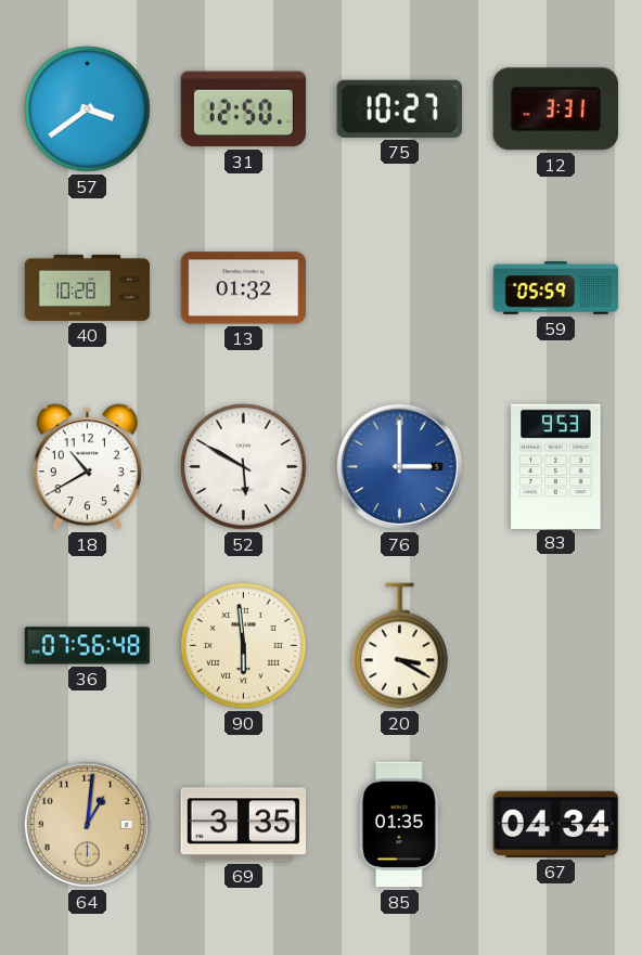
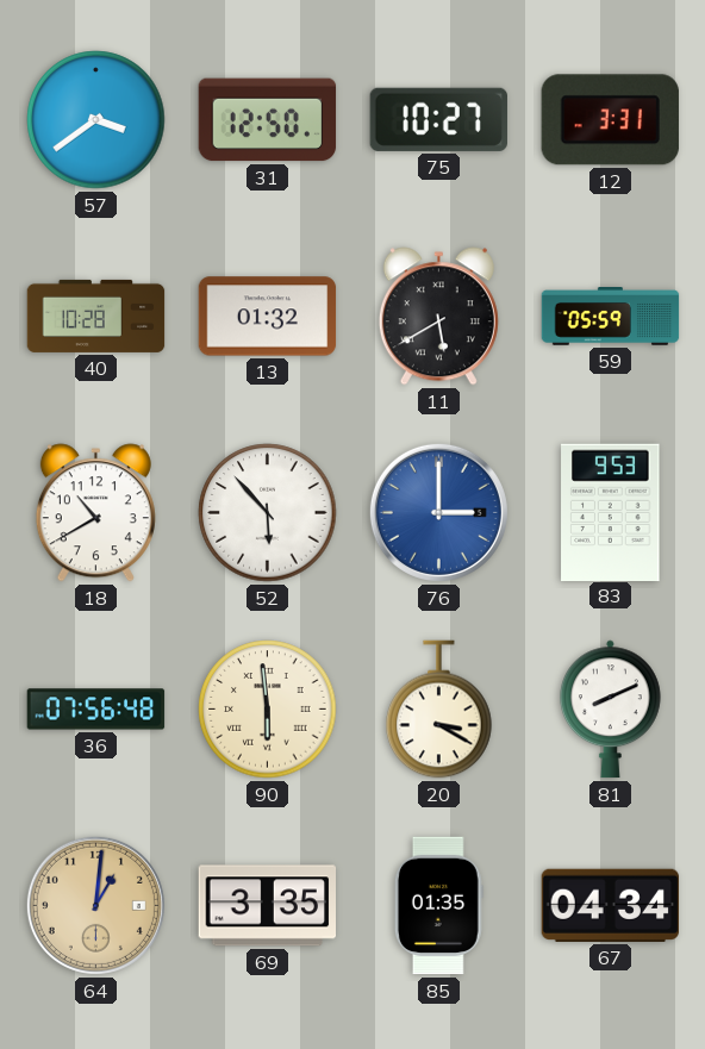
11: none -> 5:40 (438, 317)
52: 5:50 -> 5:53 (268, 513)
81: none -> 8:11 (611, 710)
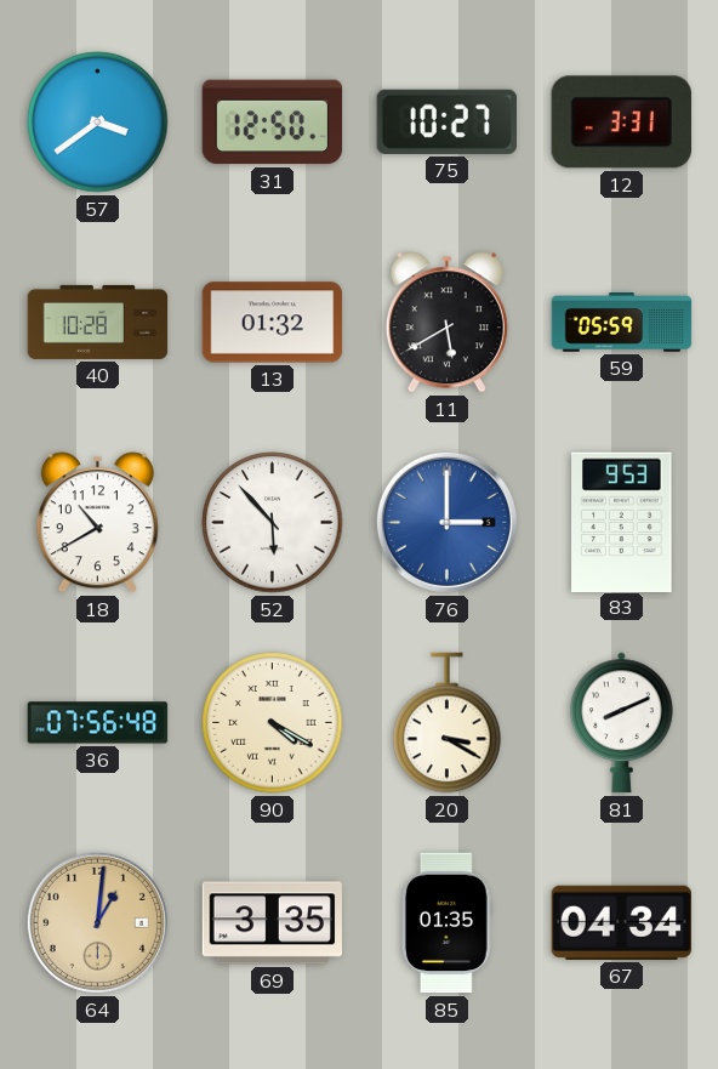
90: 5:59 -> 4:20 (273, 723)
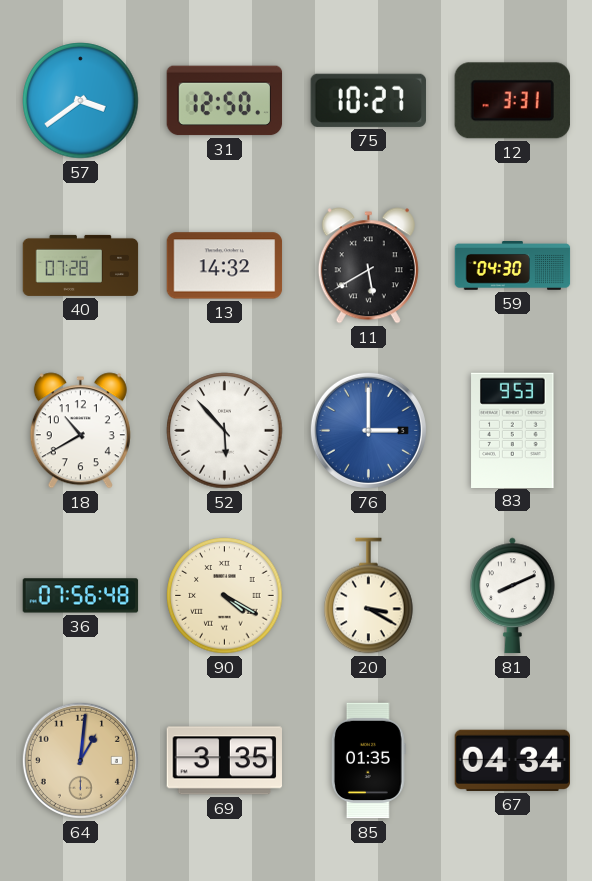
40: 10:28 -> 07:28 (81, 265)
13: 01:32 -> 14:32 (225, 266)
59: 05:59 -> 04:30 (513, 266)
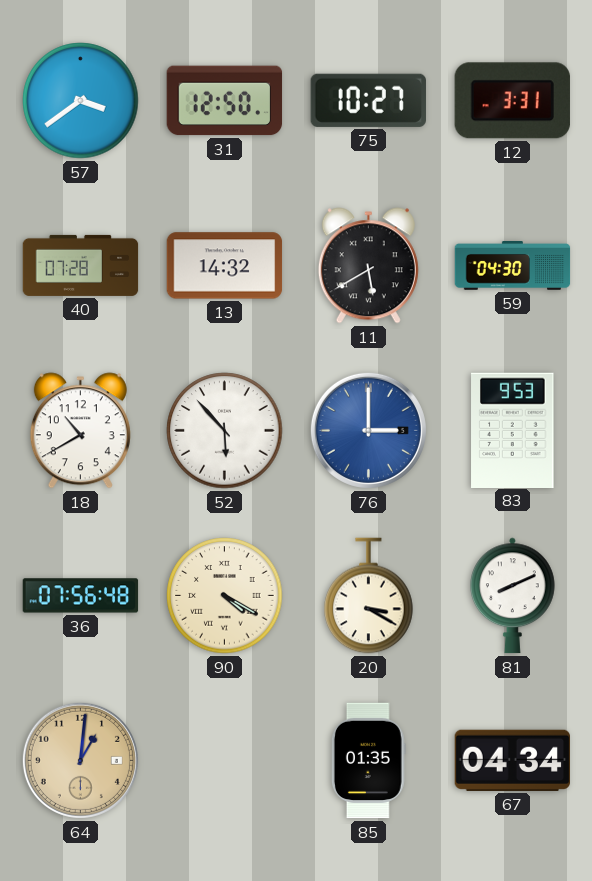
69: 3:35 -> none (225, 761)
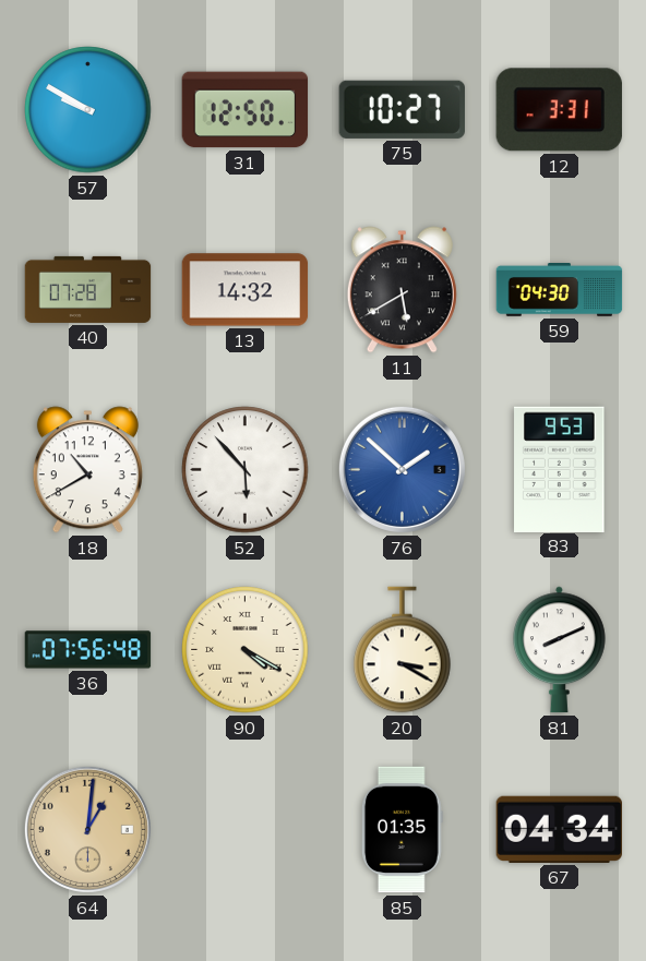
57: 3:39 -> 9:50 (88, 110)
76: 3:00 -> 1:52 (402, 469)
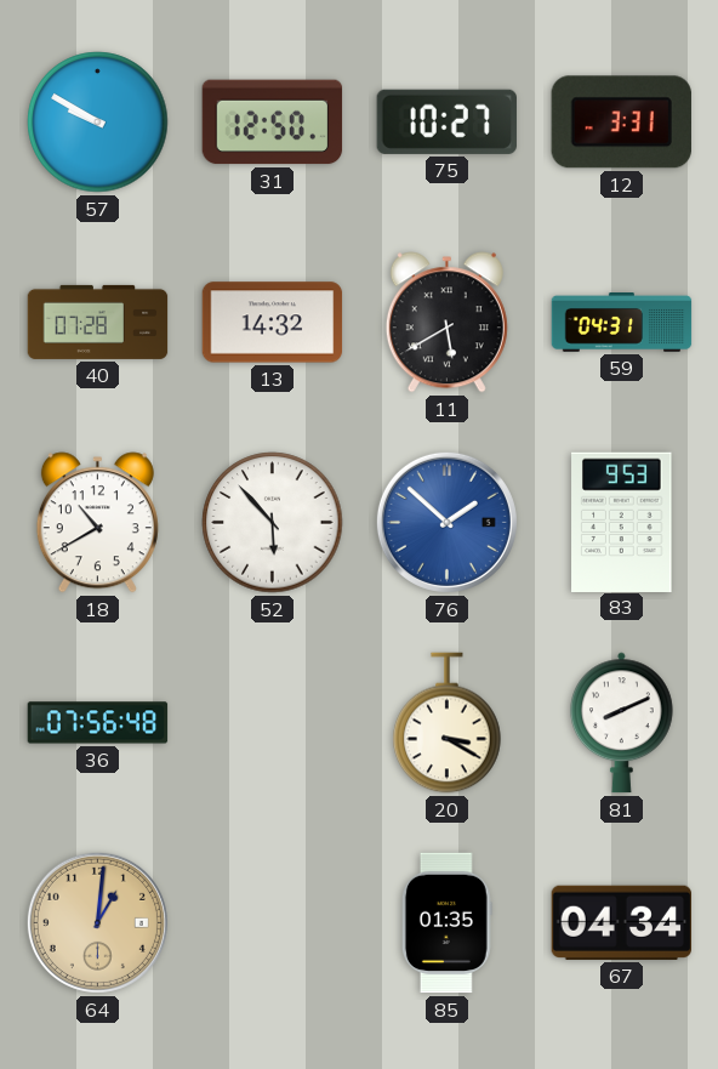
59: 04:30 -> 04:31 (622, 323)
90: 4:20 -> none (246, 650)
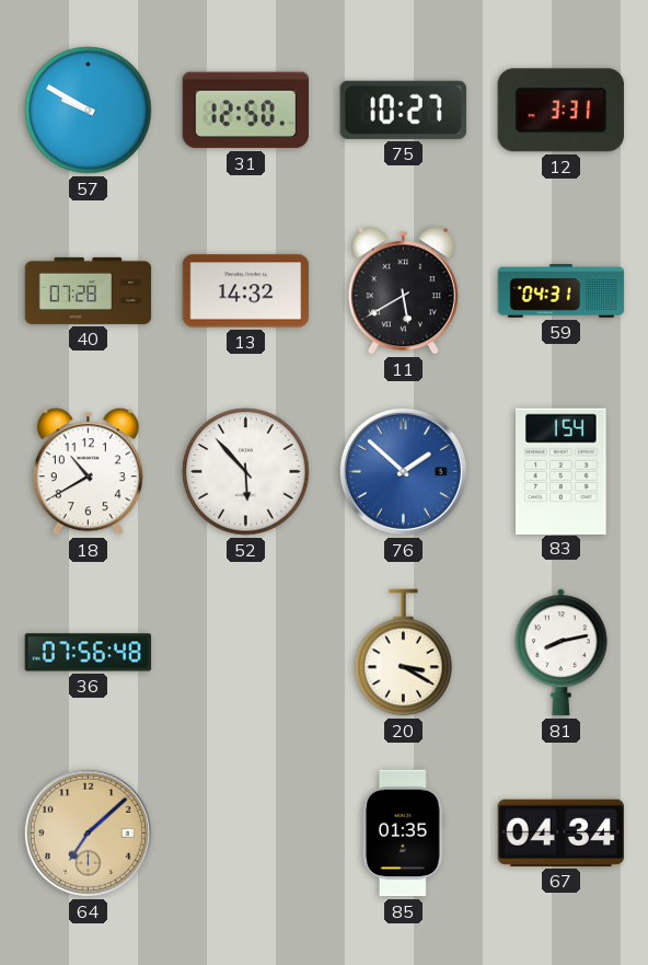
83: 9:53 -> 1:54 (562, 471)
81: 8:11 -> 8:13 (562, 653)
64: 1:01 -> 7:08 (88, 832)
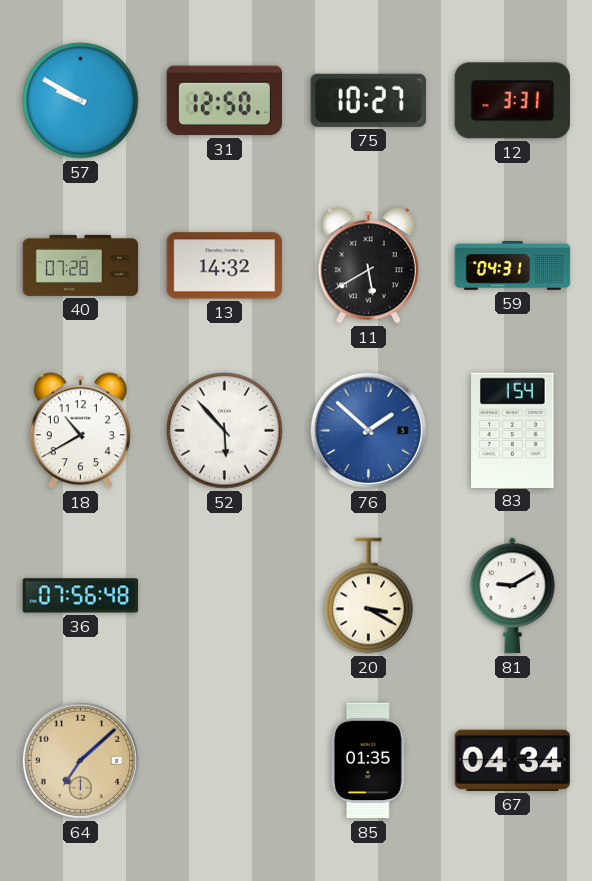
81: 8:13 -> 9:10 (513, 596)
